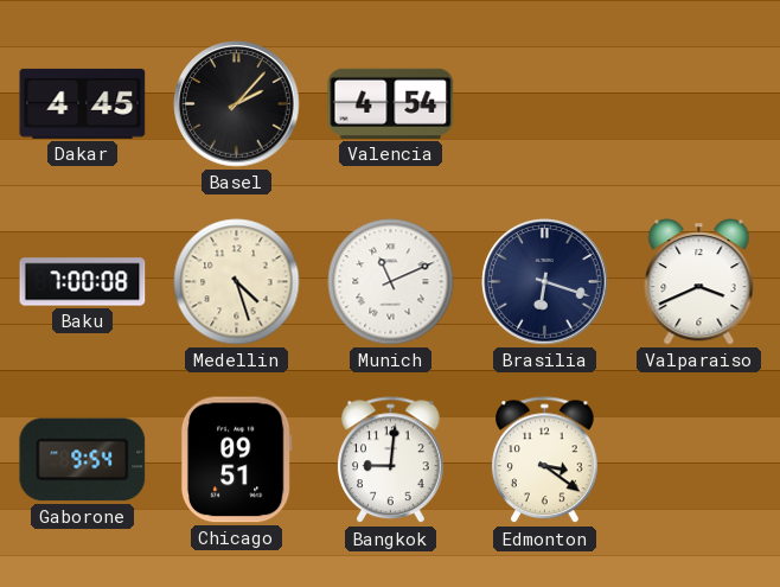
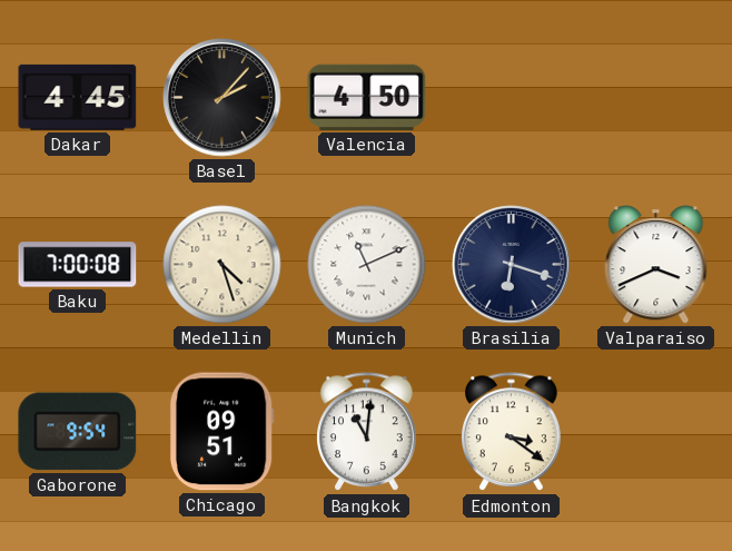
Valencia: 4:54 -> 4:50 (367, 97)
Bangkok: 9:01 -> 11:01 (367, 432)
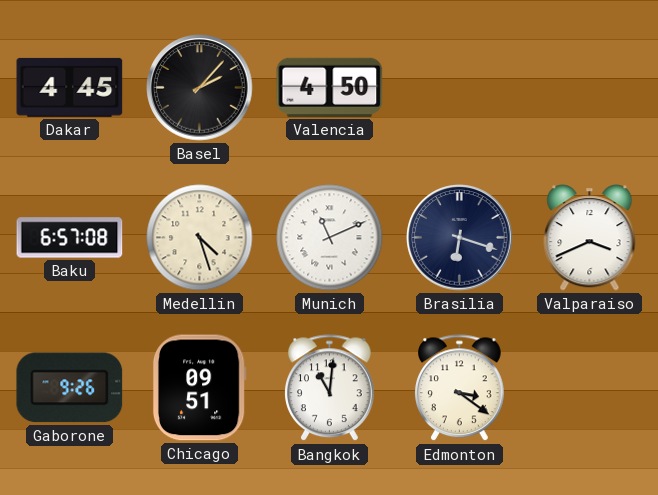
Baku: 7:00 -> 6:57 (70, 238)
Gaborone: 9:54 -> 9:26 (70, 388)
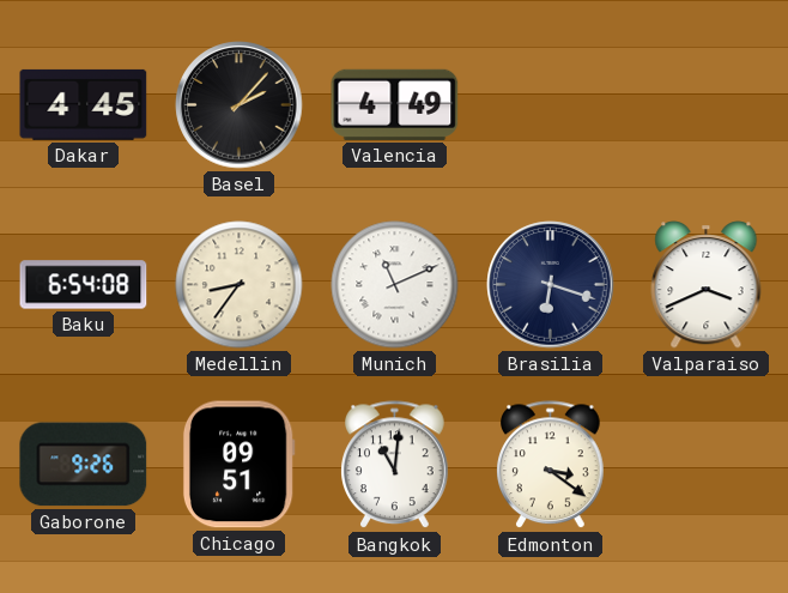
Valencia: 4:50 -> 4:49 (395, 104)
Baku: 6:57 -> 6:54 (84, 285)
Medellin: 4:27 -> 8:36 (240, 285)
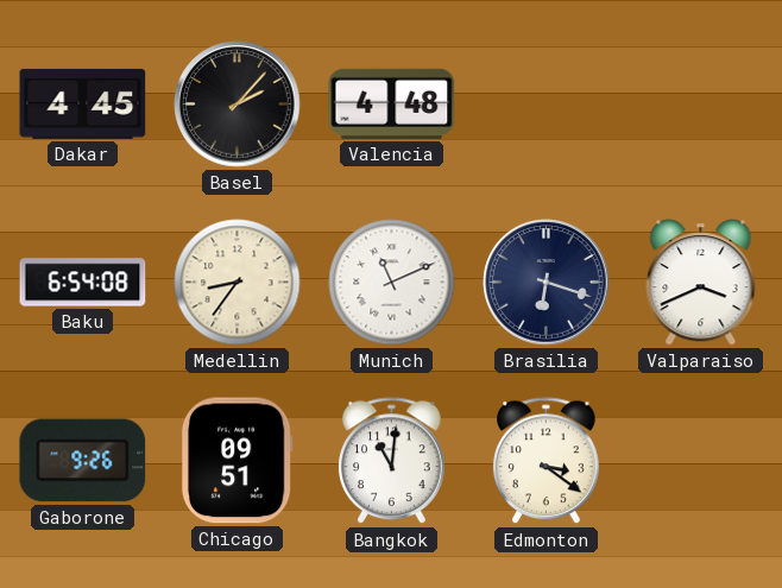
Valencia: 4:49 -> 4:48 (392, 103)
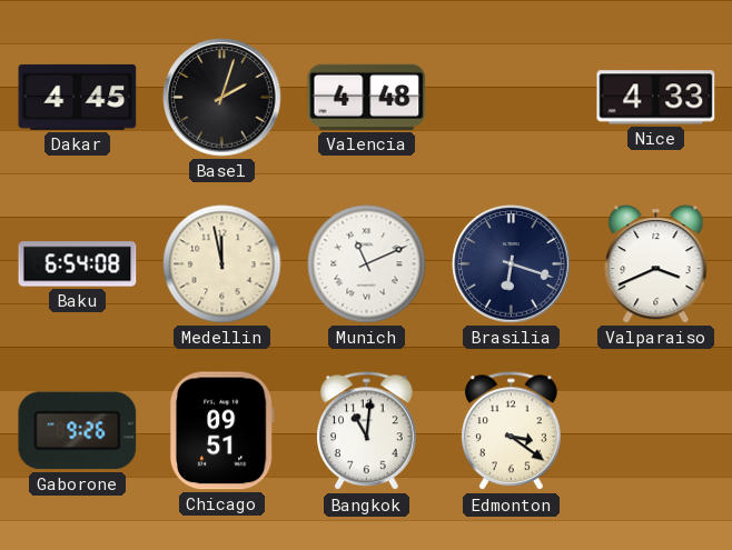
Basel: 2:07 -> 2:03 (222, 98)
Nice: none -> 4:33 (656, 98)
Medellin: 8:36 -> 11:58 (222, 264)
